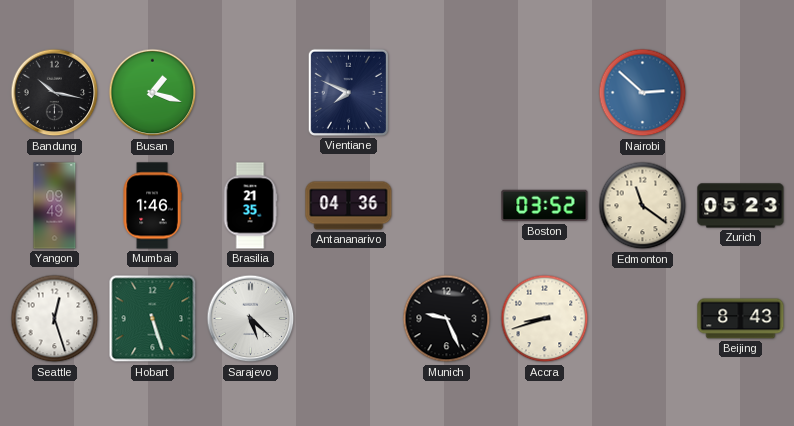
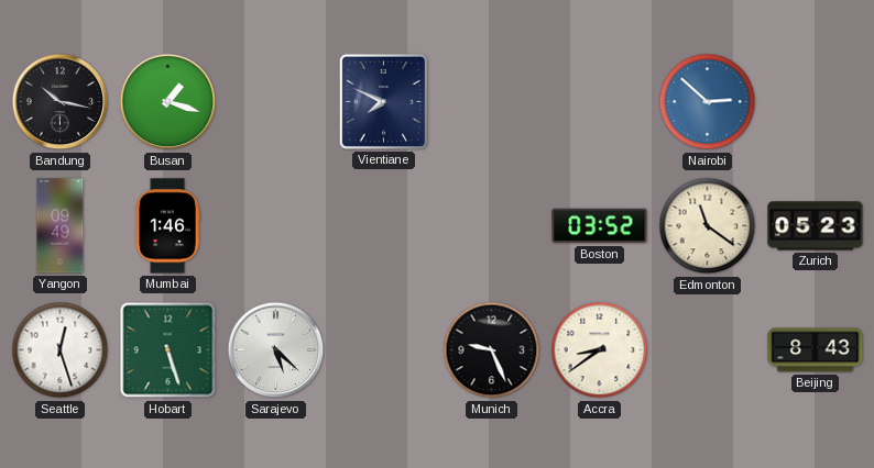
Brasilia: 21:35 -> none (250, 206)
Antananarivo: 04:36 -> none (349, 206)
Accra: 8:42 -> 8:39 (600, 350)
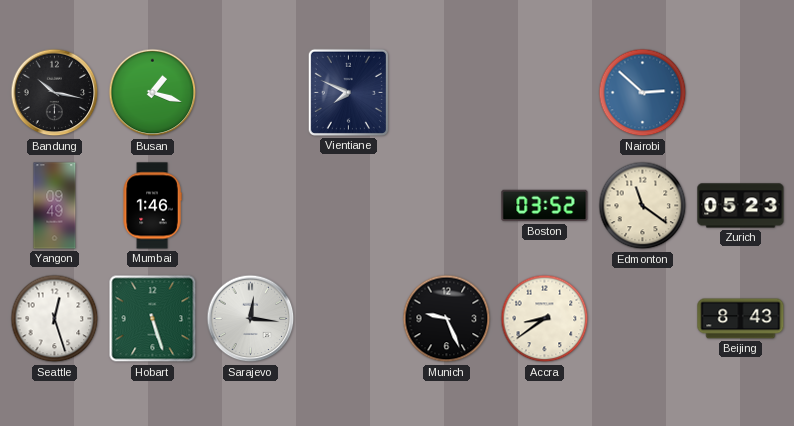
Sarajevo: 5:22 -> 12:16 (251, 319)
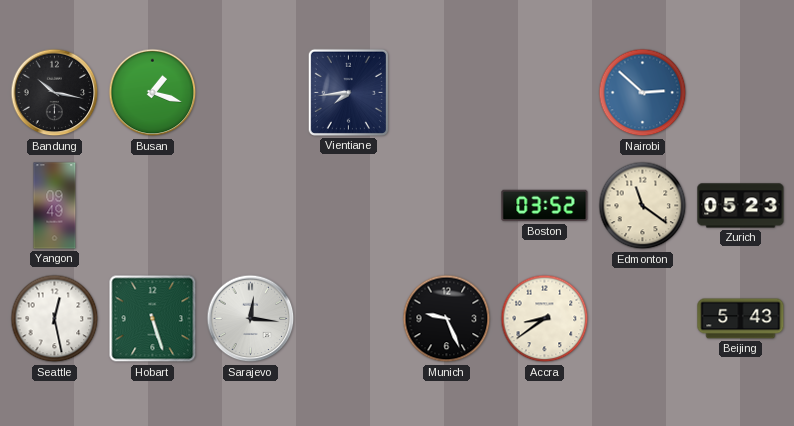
Vientiane: 7:49 -> 7:44 (348, 92)
Mumbai: 1:46 -> none (152, 206)
Seattle: 12:27 -> 12:28 (55, 319)
Beijing: 8:43 -> 5:43 (741, 319)
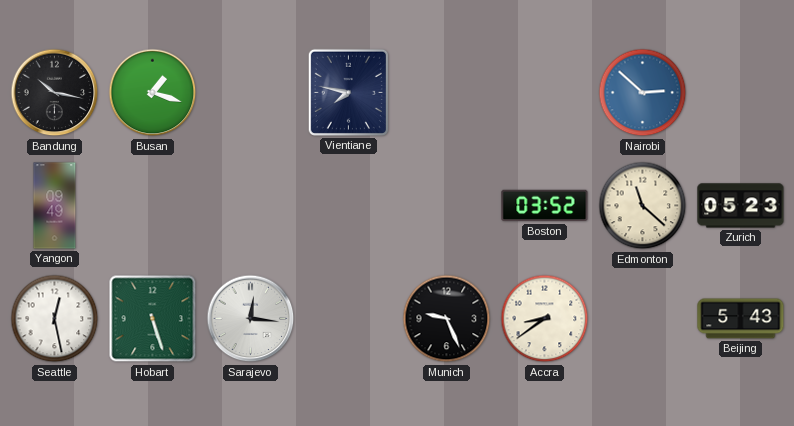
Vientiane: 7:44 -> 7:47 (348, 92)
Edmonton: 11:21 -> 11:22 (643, 206)
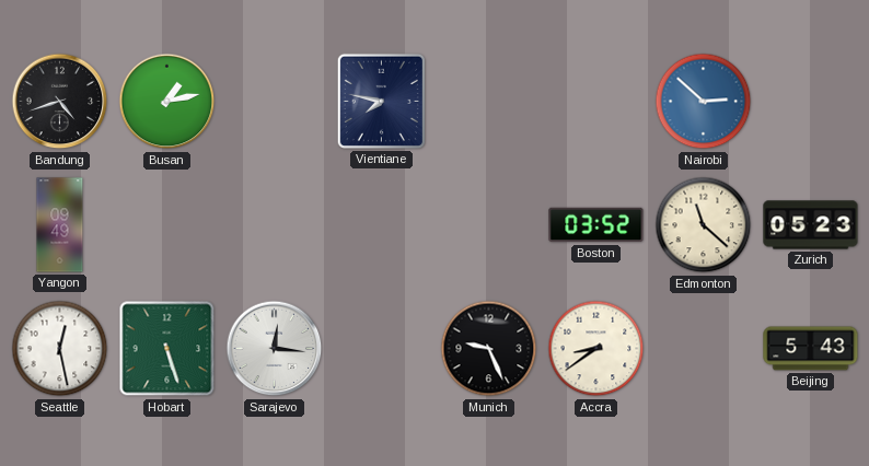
Bandung: 10:17 -> 4:42 (60, 102)
Busan: 1:18 -> 1:13 (167, 102)
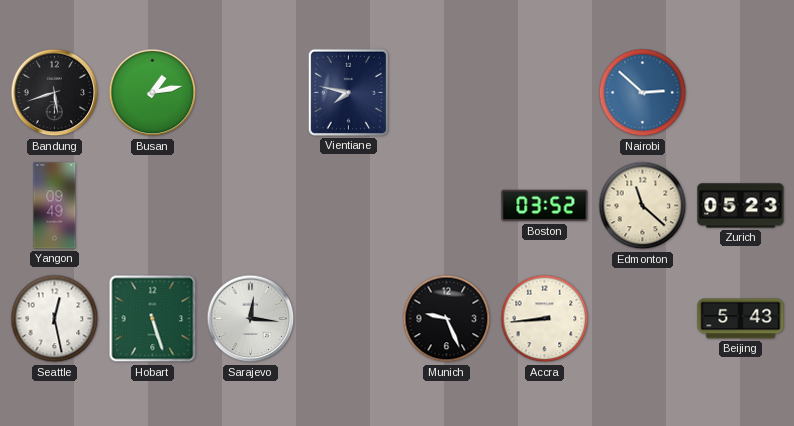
Bandung: 4:42 -> 5:42 (55, 93)
Accra: 8:39 -> 8:44 (545, 319)
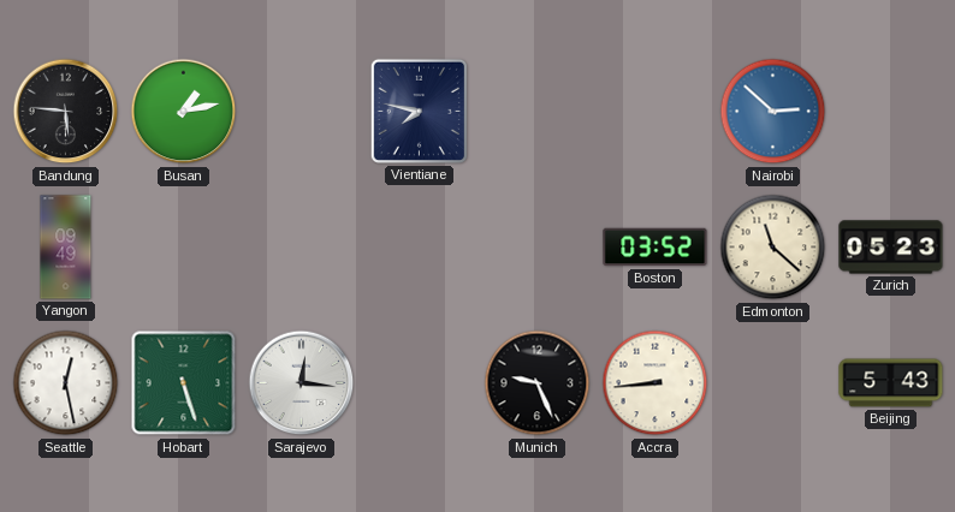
Bandung: 5:42 -> 5:46 (66, 112)
